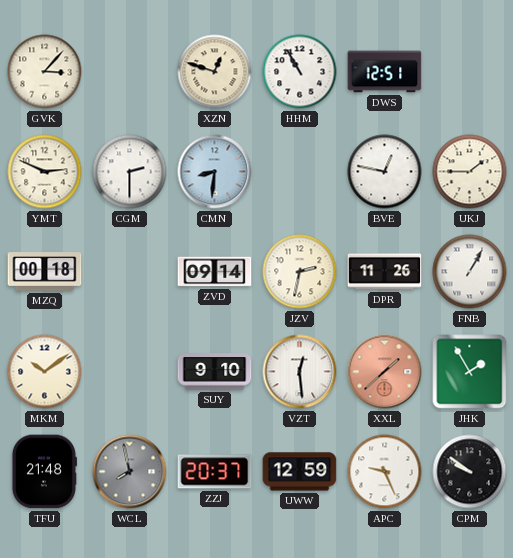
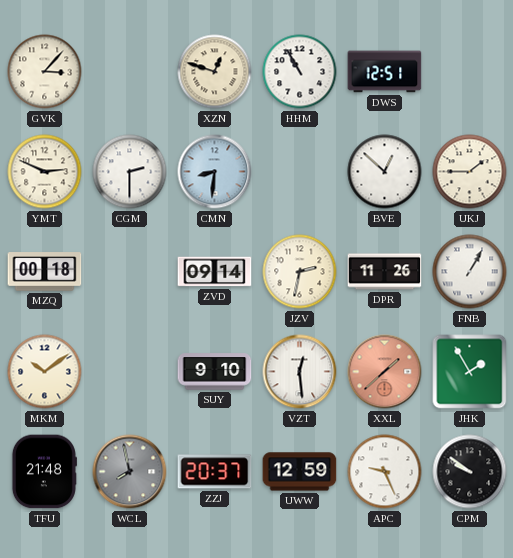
BVE: 12:47 -> 12:52 (385, 172)
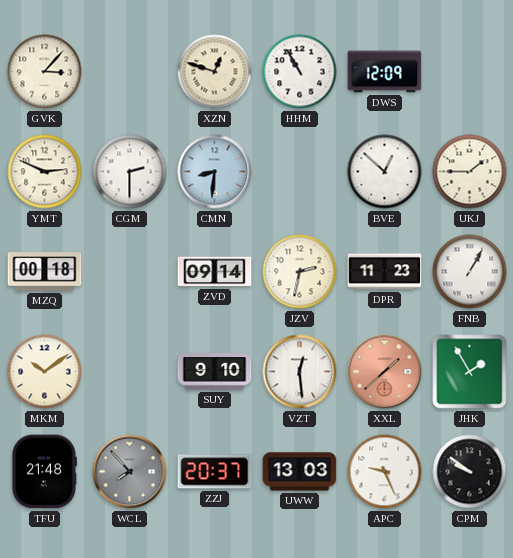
DWS: 12:51 -> 12:09 (385, 72)
DPR: 11:26 -> 11:23 (385, 272)
WCL: 7:58 -> 7:53 (130, 472)
UWW: 12:59 -> 13:03 (300, 472)
